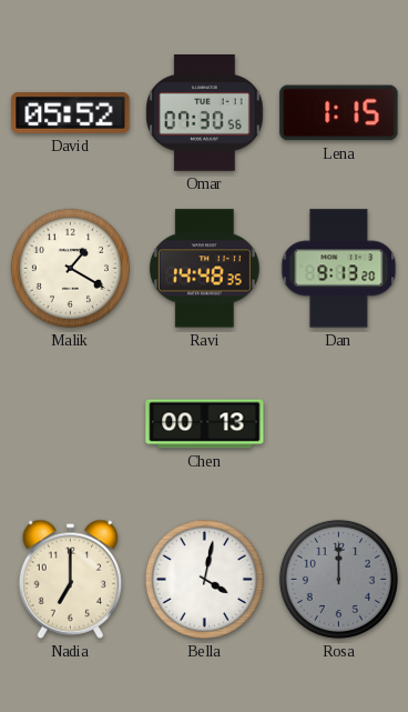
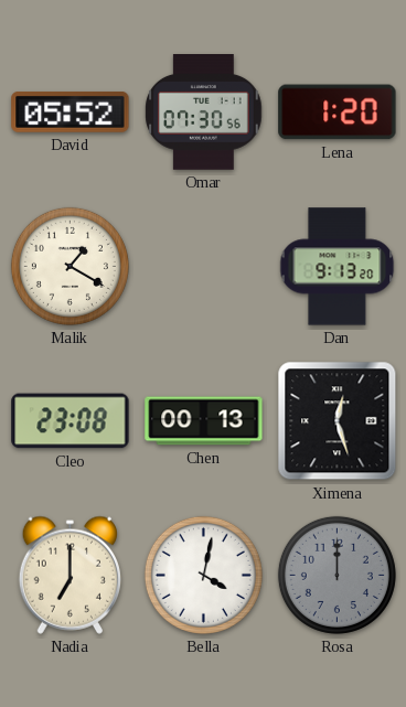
Lena: 1:15 -> 1:20 (338, 113)
Ravi: 14:48 -> none (204, 269)
Cleo: none -> 23:08 (71, 421)
Ximena: none -> 12:27 (338, 421)
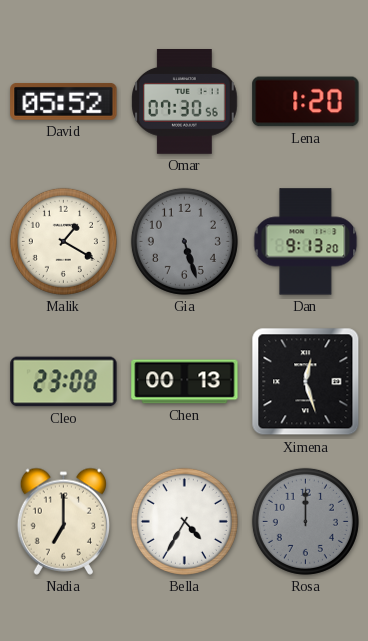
Gia: none -> 5:27 (184, 241)
Bella: 4:02 -> 4:35 (184, 521)
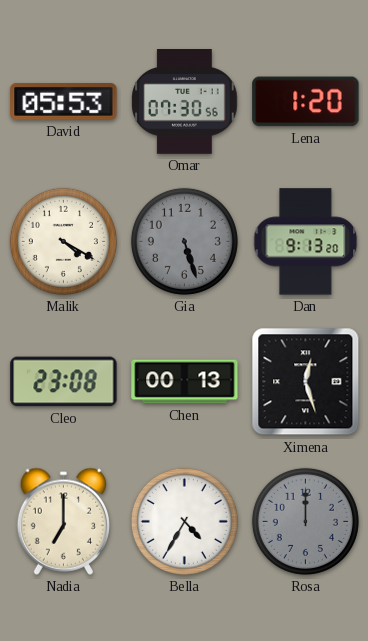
David: 05:52 -> 05:53 (64, 102)
Malik: 1:20 -> 4:20 (63, 241)
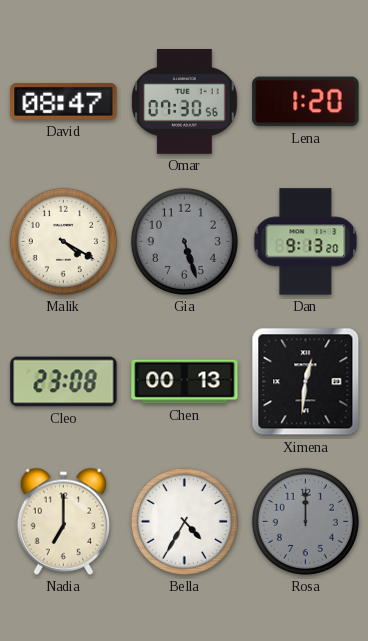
David: 05:53 -> 08:47 (64, 102)
Ximena: 12:27 -> 12:31 (306, 382)
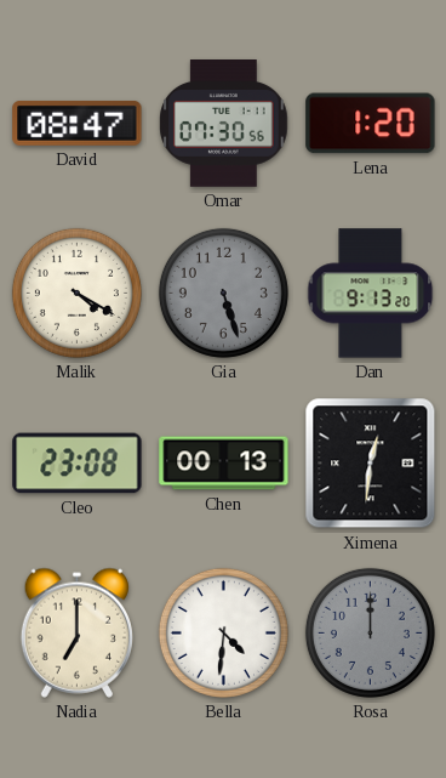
Bella: 4:35 -> 4:31 (223, 632)
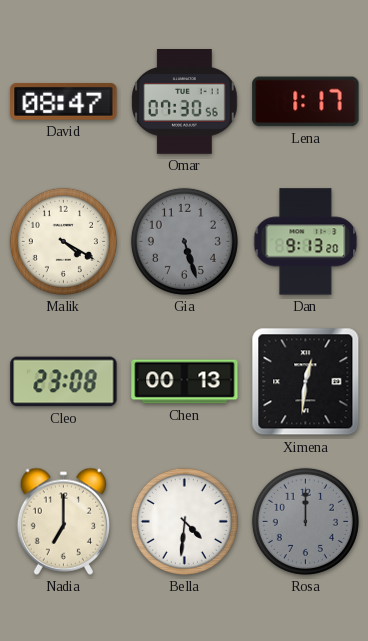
Lena: 1:20 -> 1:17 (306, 102)
